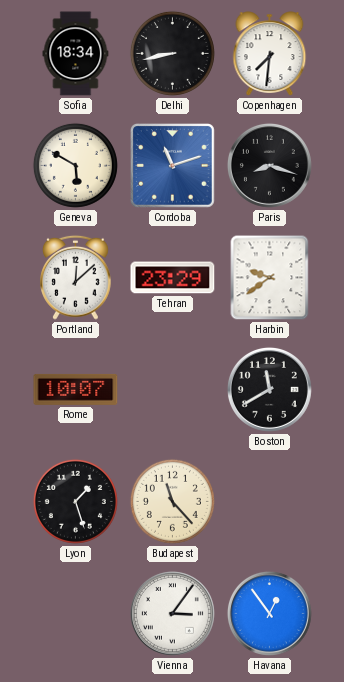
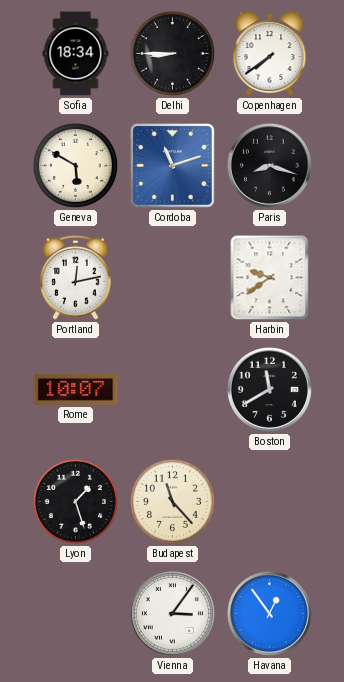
Delhi: 8:43 -> 8:45 (172, 53)
Copenhagen: 7:31 -> 7:39 (270, 54)
Portland: 12:08 -> 12:13 (76, 277)
Tehran: 23:29 -> none (173, 278)
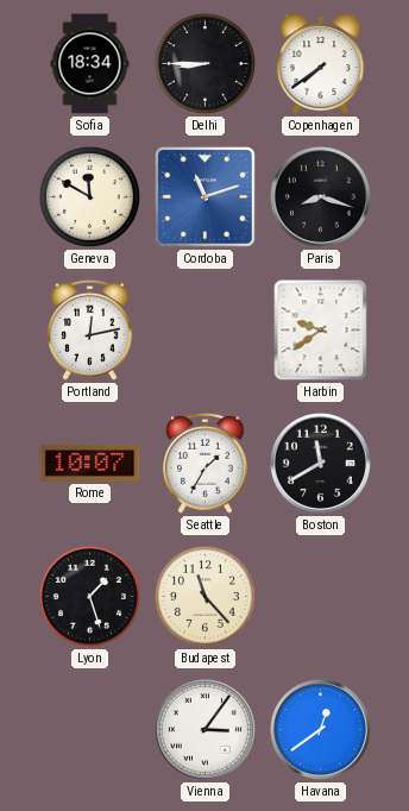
Geneva: 5:50 -> 11:50 (89, 196)
Seattle: none -> 1:35 (206, 463)
Havana: 12:54 -> 12:39 (320, 729)
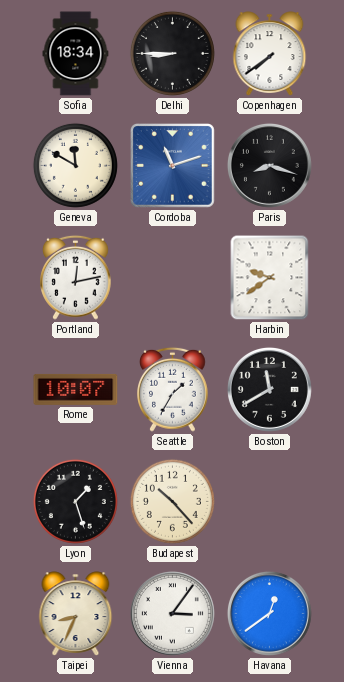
Budapest: 11:23 -> 10:23 (172, 501)
Taipei: none -> 8:34 (76, 614)
